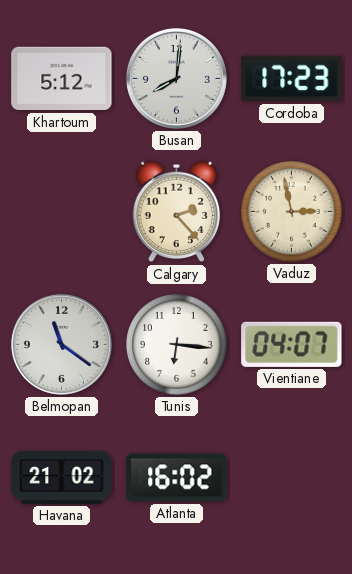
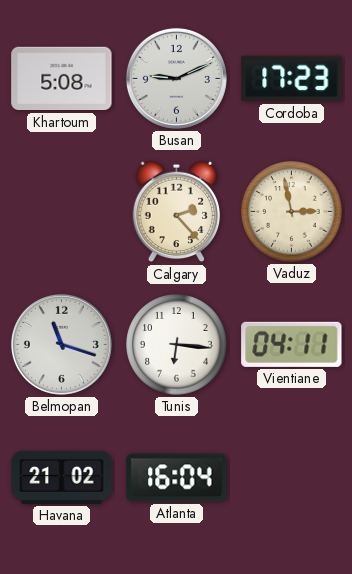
Khartoum: 5:12 -> 5:08 (62, 79)
Busan: 8:01 -> 9:11 (176, 78)
Belmopan: 11:21 -> 11:18 (61, 344)
Vientiane: 04:07 -> 04:11 (292, 344)
Atlanta: 16:02 -> 16:04 (177, 478)
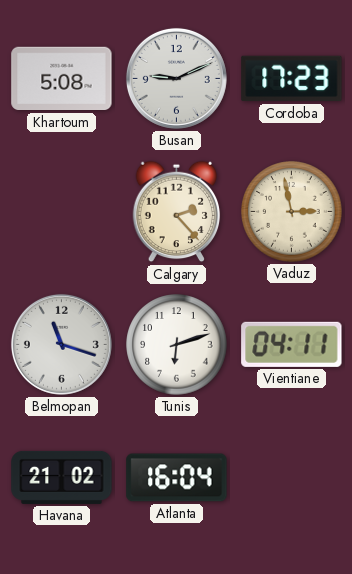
Tunis: 6:16 -> 6:12 (177, 345)
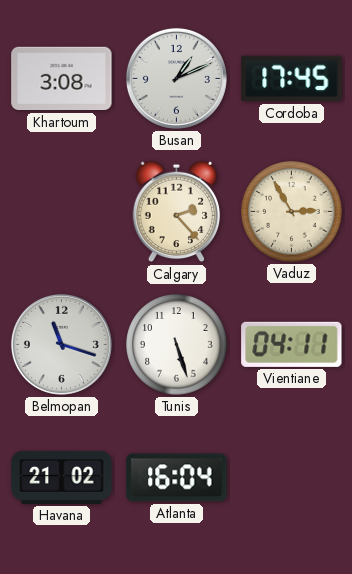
Khartoum: 5:08 -> 3:08 (62, 79)
Busan: 9:11 -> 1:11 (176, 78)
Cordoba: 17:23 -> 17:45 (292, 79)
Vaduz: 2:58 -> 2:55 (292, 212)
Tunis: 6:12 -> 5:27 (177, 345)
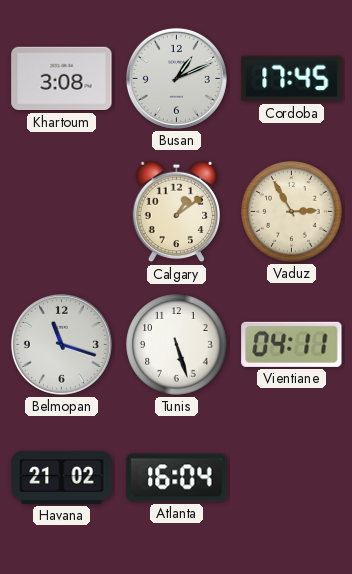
Calgary: 2:23 -> 1:09 (177, 212)
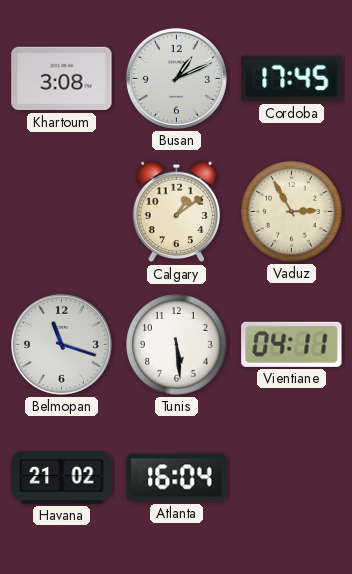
Tunis: 5:27 -> 5:29 (177, 345)
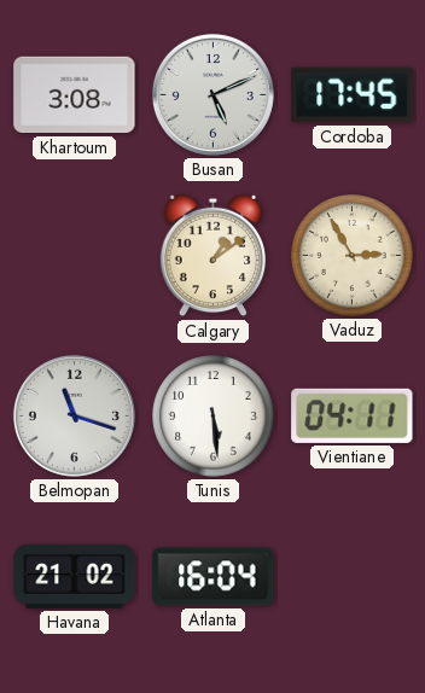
Busan: 1:11 -> 5:11 (212, 94)
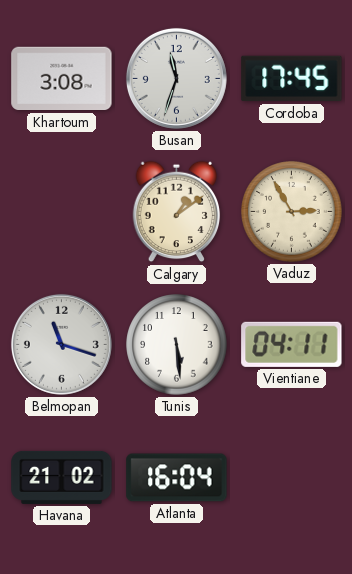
Busan: 5:11 -> 11:33 (176, 78)
